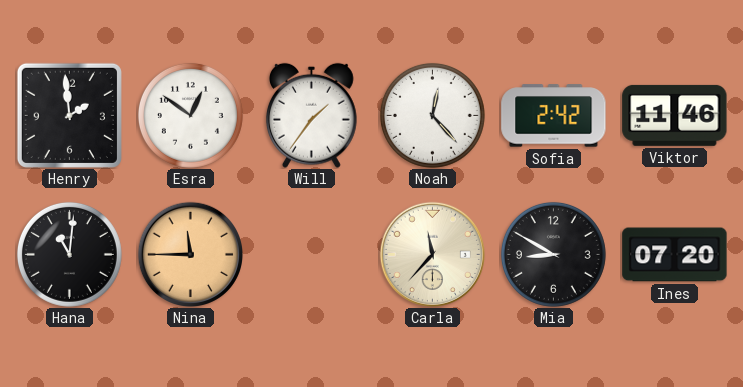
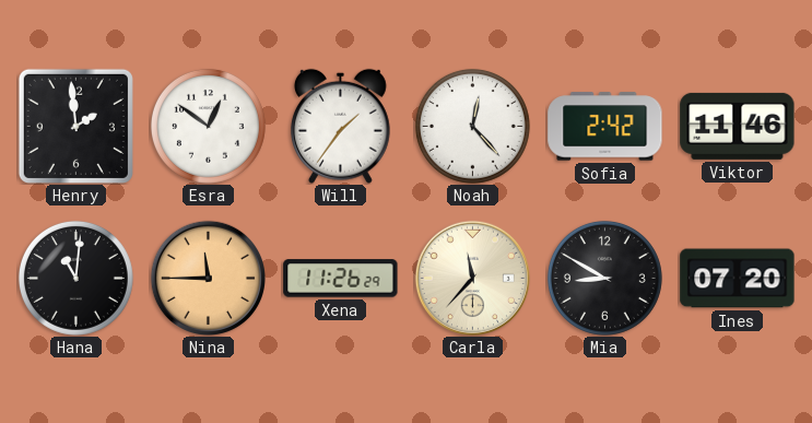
Xena: none -> 11:26 (341, 279)
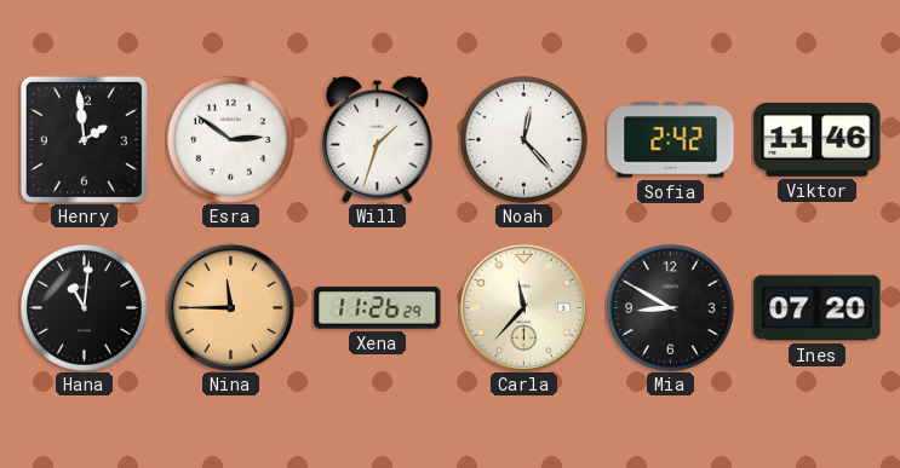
Esra: 12:51 -> 2:51 (230, 139)
Will: 1:36 -> 1:33 (377, 139)
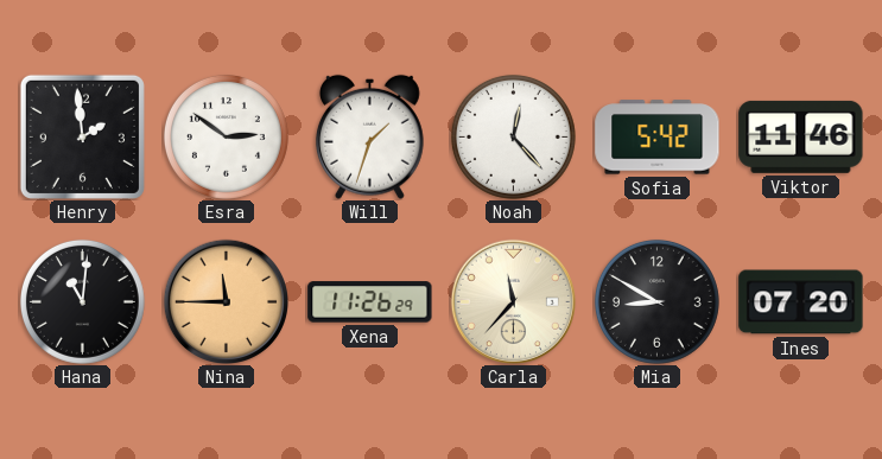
Sofia: 2:42 -> 5:42 (658, 138)
